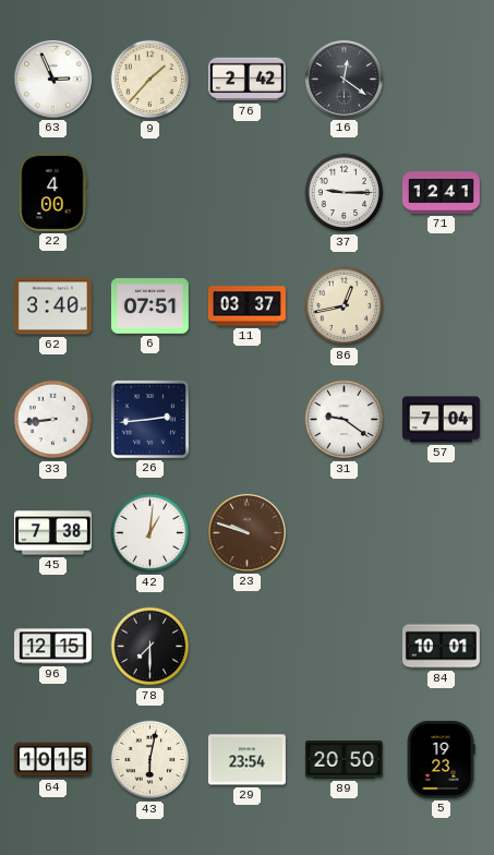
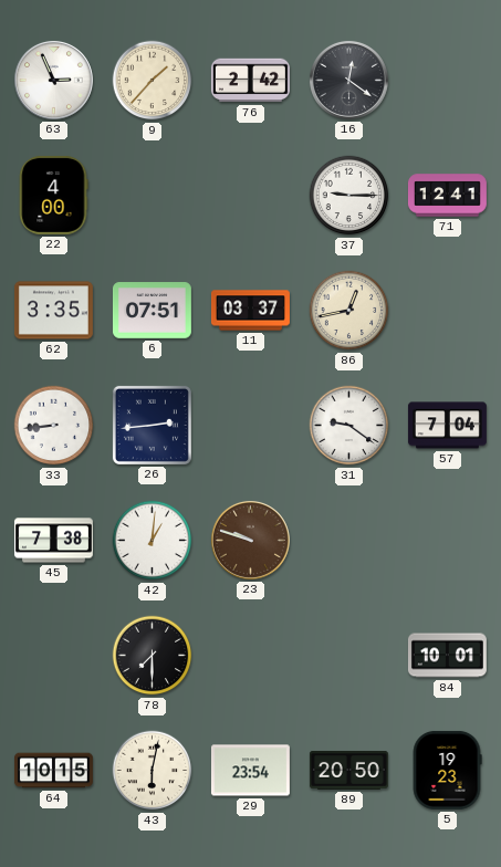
62: 3:40 -> 3:35 (53, 311)
96: 12:15 -> none (52, 647)
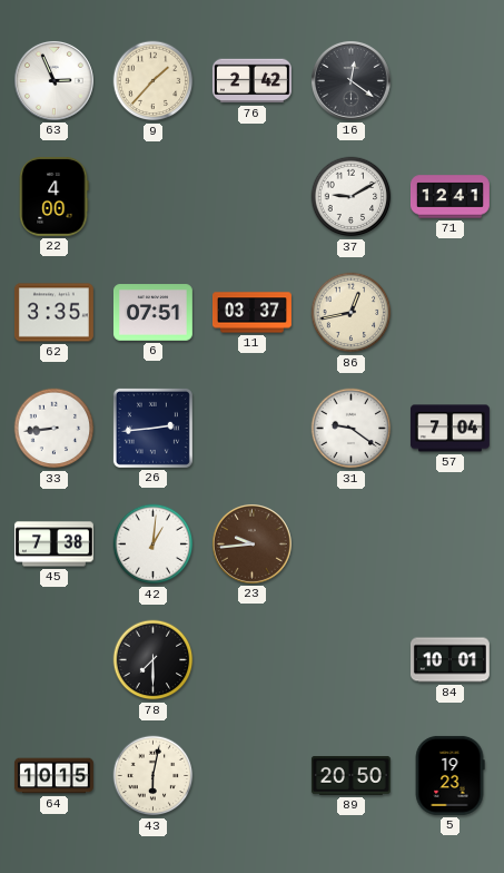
37: 9:15 -> 9:10 (352, 197)
23: 9:48 -> 9:44 (251, 543)
29: 23:54 -> none (250, 771)
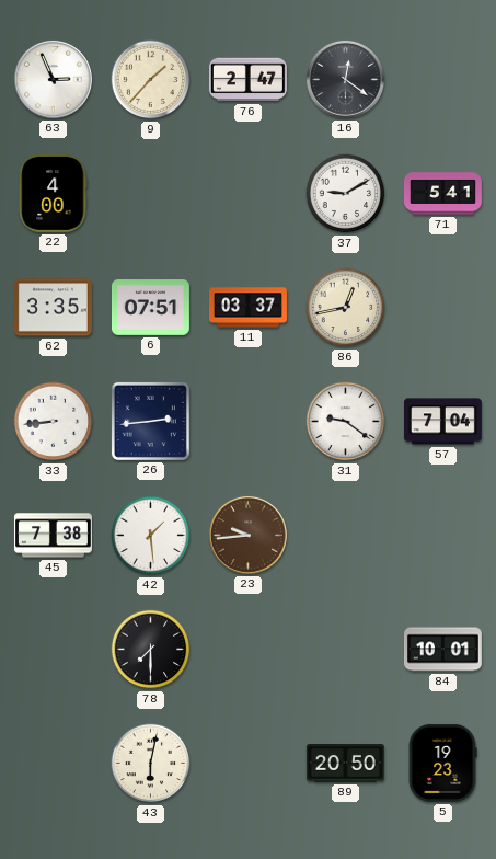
76: 2:42 -> 2:47 (247, 80)
71: 12:41 -> 5:41 (442, 194)
42: 1:01 -> 1:29 (151, 536)
64: 10:15 -> none (53, 776)
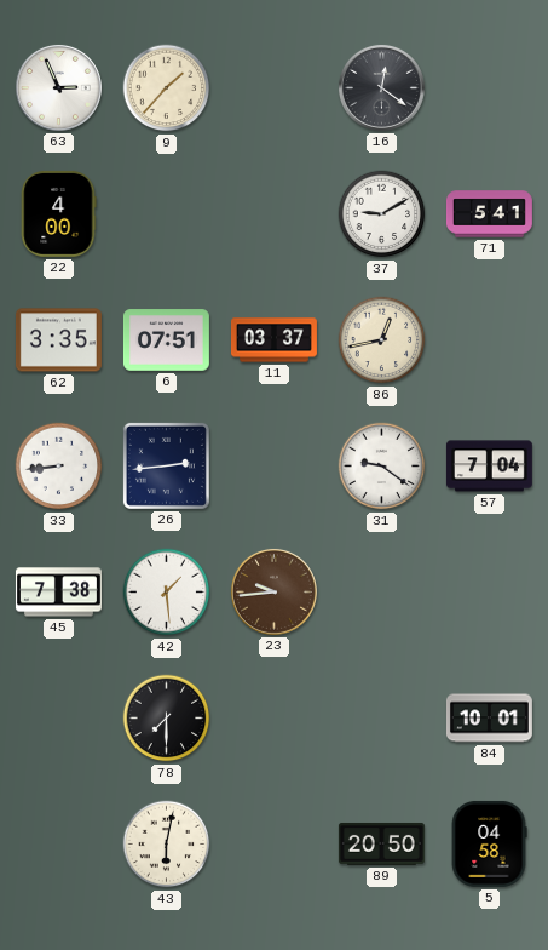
76: 2:47 -> none (247, 80)
5: 19:23 -> 04:58 (489, 843)
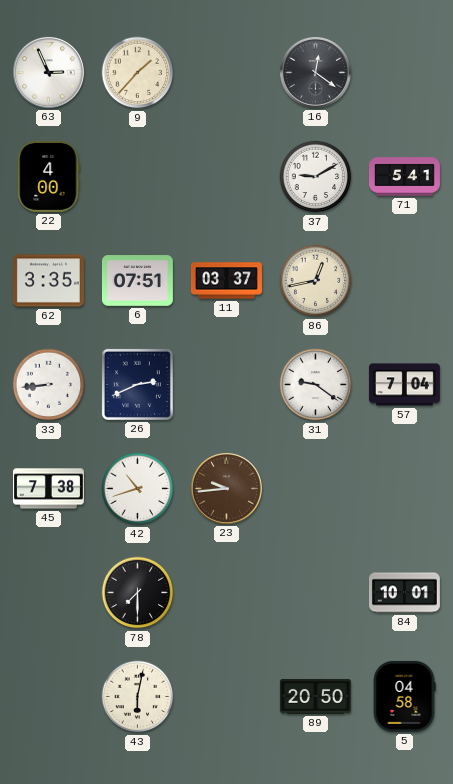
26: 2:44 -> 2:41 (137, 384)
42: 1:29 -> 10:42 (138, 489)
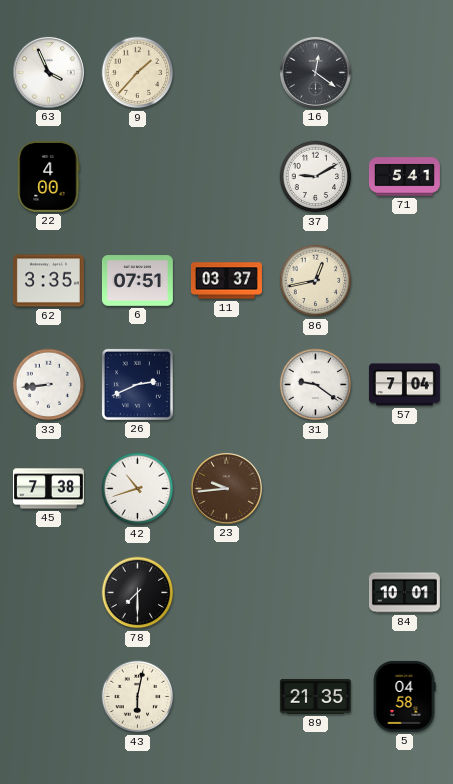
63: 2:56 -> 3:56 (48, 72)
89: 20:50 -> 21:35 (315, 696)
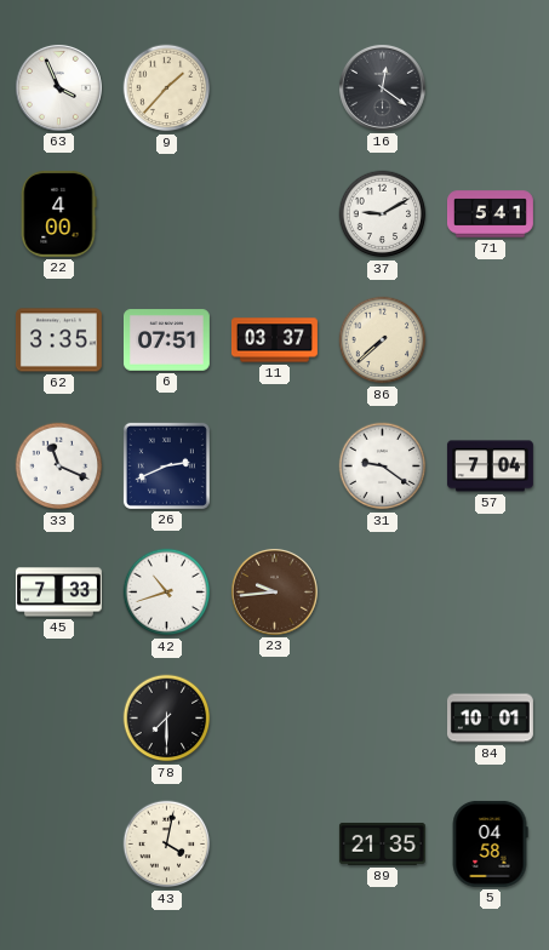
86: 12:43 -> 7:38 (383, 340)
33: 8:44 -> 11:19 (59, 467)
45: 7:38 -> 7:33 (58, 593)
43: 6:02 -> 4:02 (167, 845)
